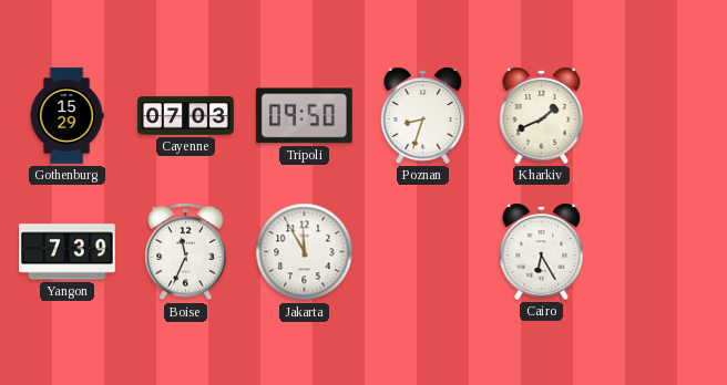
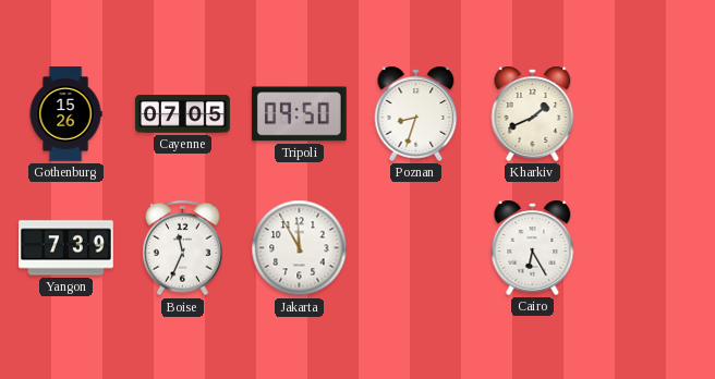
Gothenburg: 15:29 -> 15:26 (65, 114)
Cayenne: 07:03 -> 07:05 (183, 114)
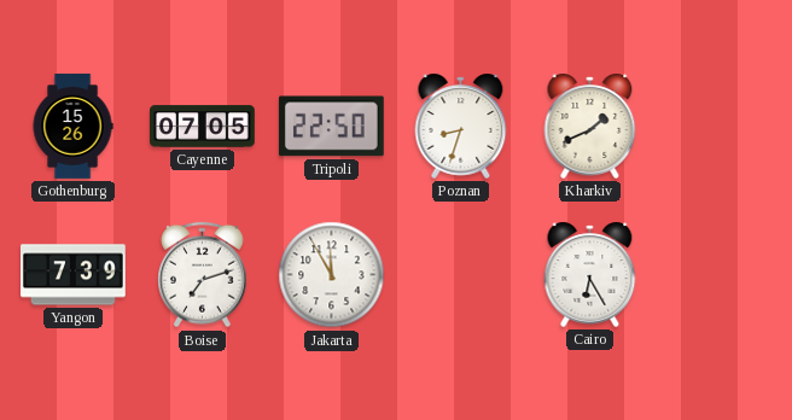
Tripoli: 09:50 -> 22:50 (331, 127)
Boise: 11:34 -> 7:12 (203, 275)
